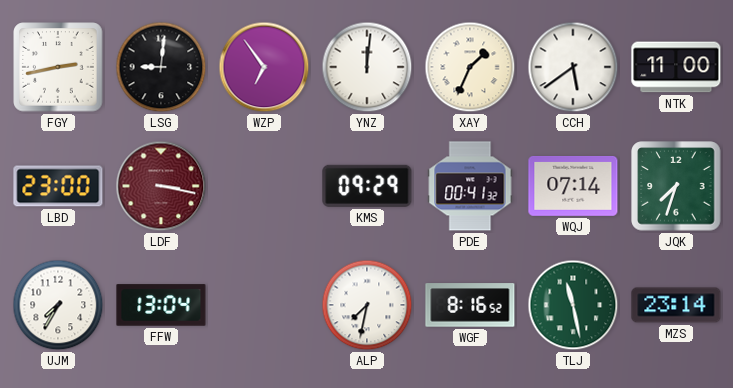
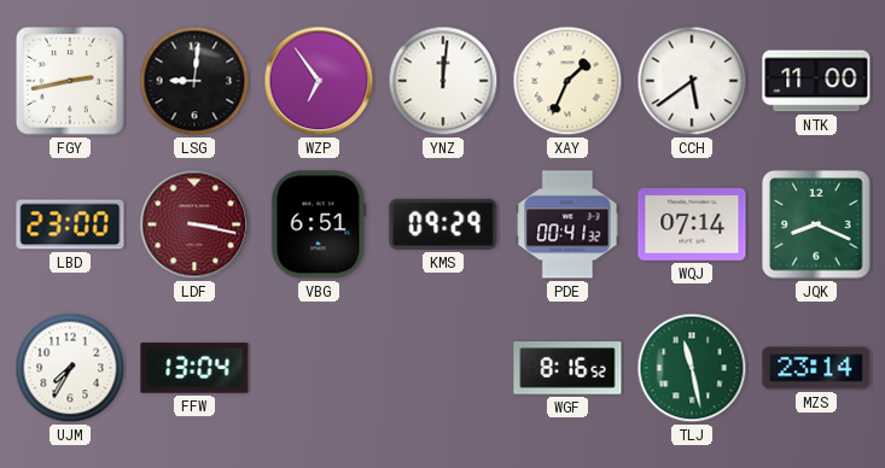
VBG: none -> 6:51 (319, 224)
JQK: 7:33 -> 8:19 (816, 224)
ALP: 7:32 -> none (367, 305)
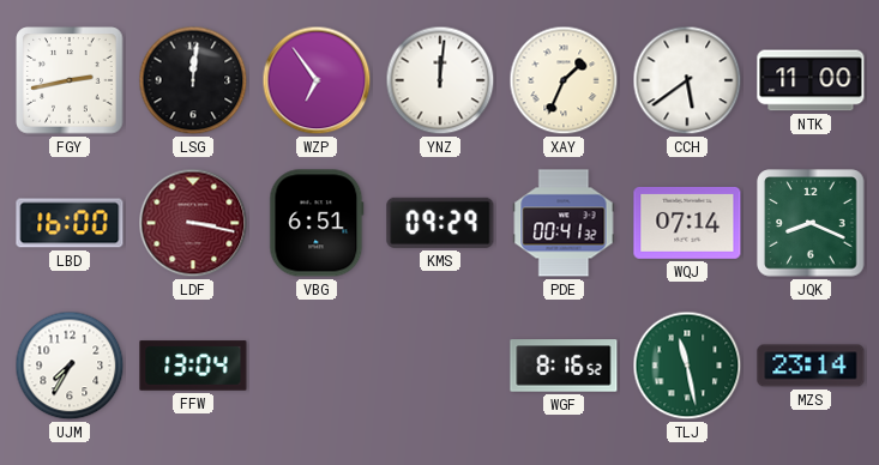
LSG: 9:01 -> 12:01 (193, 80)
LBD: 23:00 -> 16:00 (70, 223)
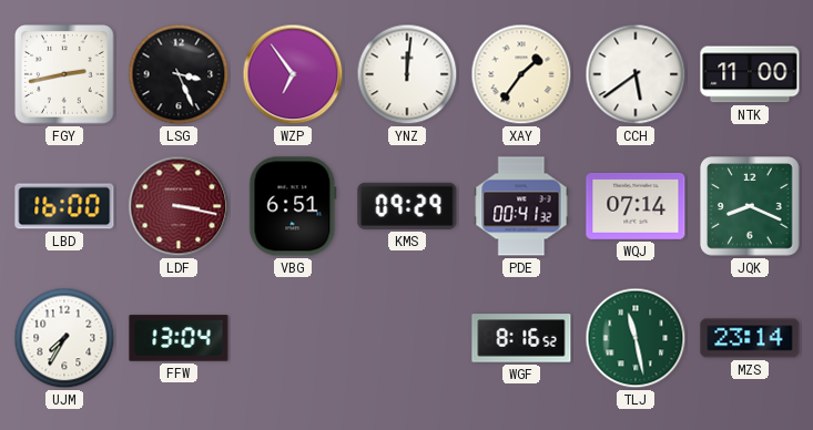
LSG: 12:01 -> 3:26 (179, 74)
XAY: 1:34 -> 1:36 (521, 74)
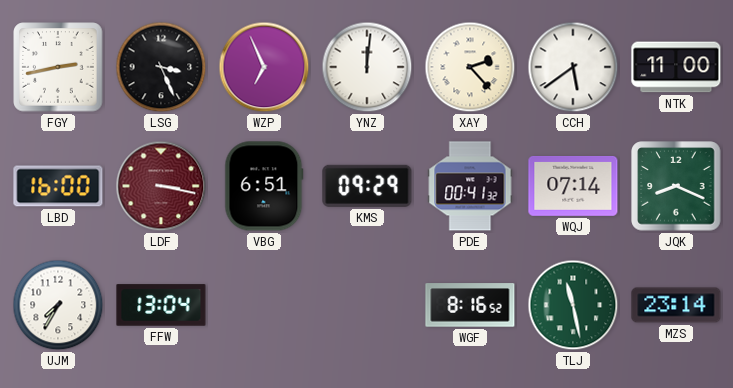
WZP: 6:54 -> 6:56 (264, 67)
XAY: 1:36 -> 2:23 (470, 67)
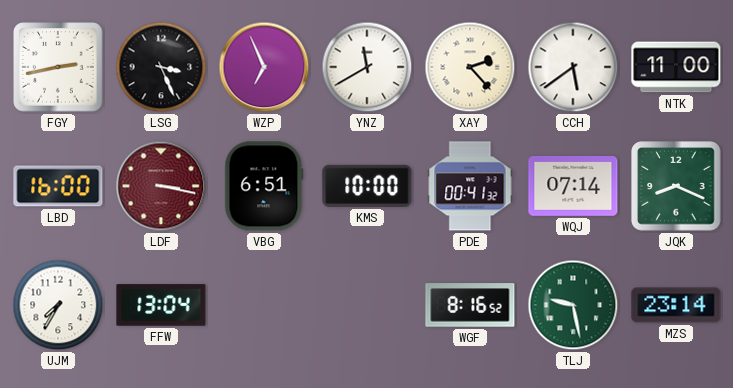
YNZ: 12:01 -> 11:40 (367, 67)
KMS: 09:29 -> 10:00 (367, 186)
TLJ: 11:28 -> 9:28 (573, 305)
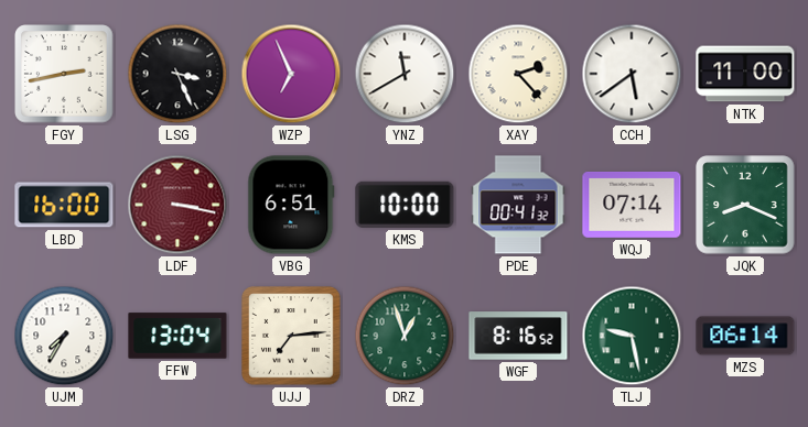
UJJ: none -> 7:14 (291, 336)
DRZ: none -> 12:57 (405, 336)
MZS: 23:14 -> 06:14 (745, 336)
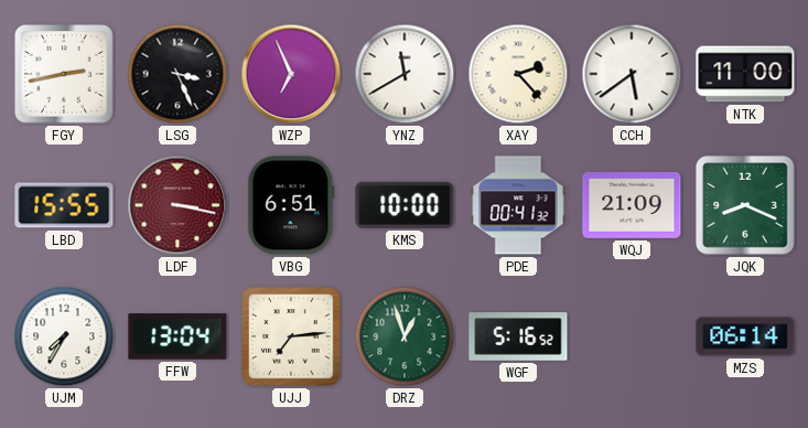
LBD: 16:00 -> 15:55 (64, 205)
WQJ: 07:14 -> 21:09 (632, 205)
WGF: 8:16 -> 5:16 (518, 336)
TLJ: 9:28 -> none (632, 336)
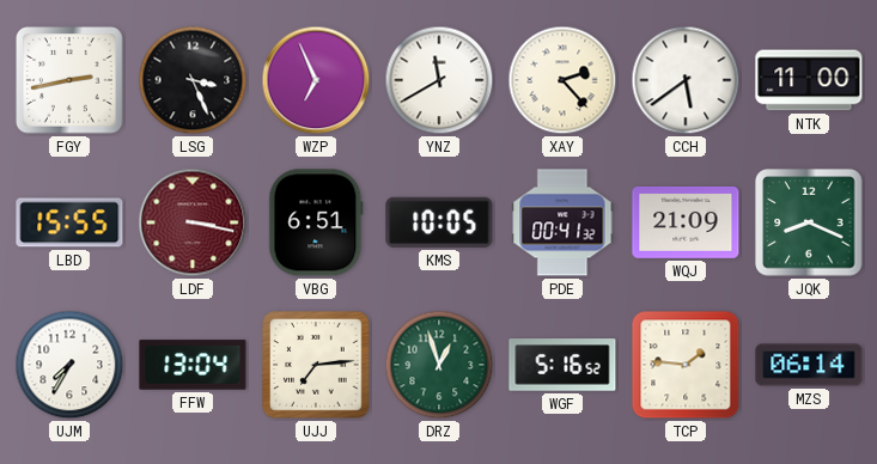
KMS: 10:00 -> 10:05 (439, 222)
TCP: none -> 1:46 (686, 365)
